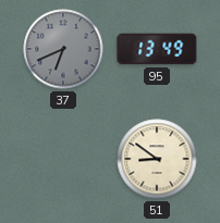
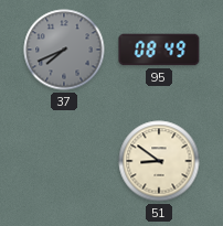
37: 6:41 -> 7:41 (64, 50)
95: 13:49 -> 08:49 (159, 50)
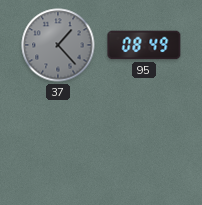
37: 7:41 -> 1:23 (58, 45)
51: 8:51 -> none (159, 161)
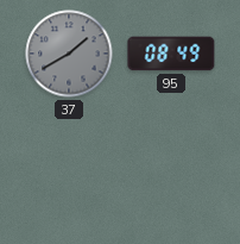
37: 1:23 -> 1:40 (69, 54)
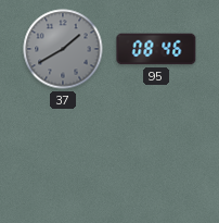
95: 08:49 -> 08:46 (156, 49)
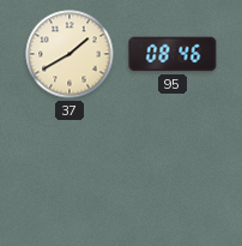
37 dial: grey -> cream (69, 54)
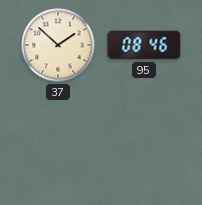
37: 1:40 -> 1:52 (58, 45)
